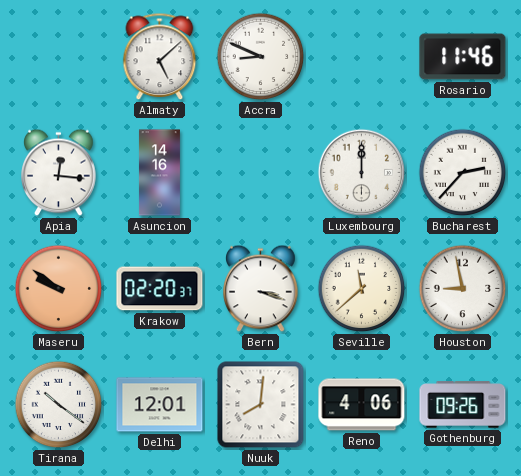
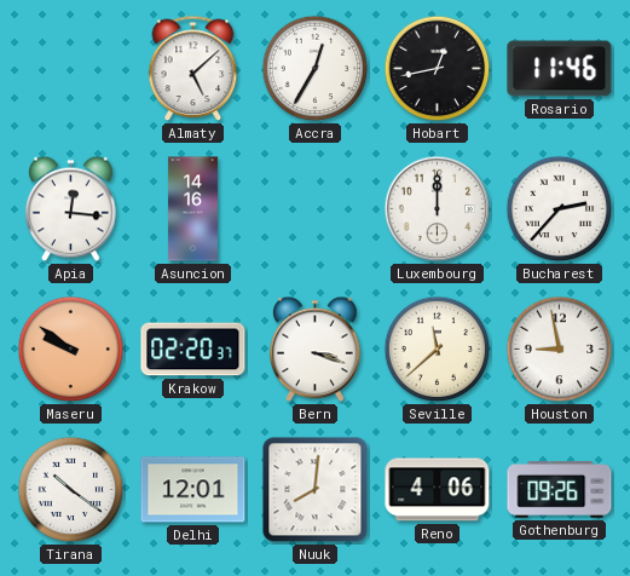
Accra: 8:49 -> 12:35 (316, 69)
Hobart: none -> 12:43 (438, 69)
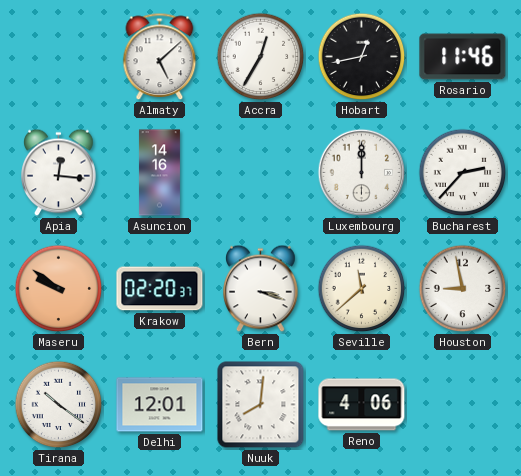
Gothenburg: 09:26 -> none (560, 490)
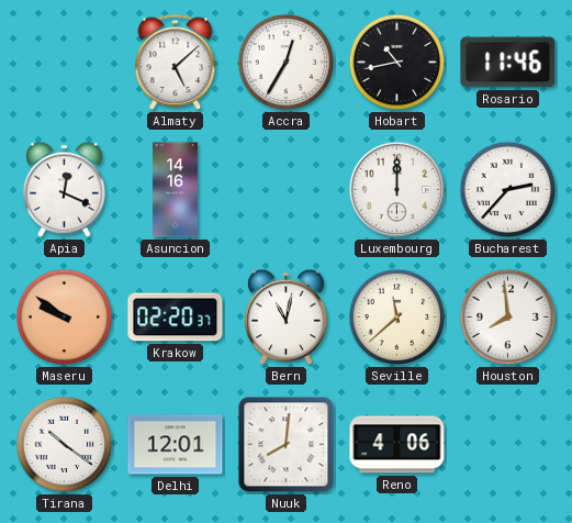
Hobart: 12:43 -> 10:43 (397, 63)
Apia: 12:16 -> 12:19 (65, 190)
Bern: 3:18 -> 11:02 (287, 318)
Houston: 8:58 -> 7:59 (508, 318)
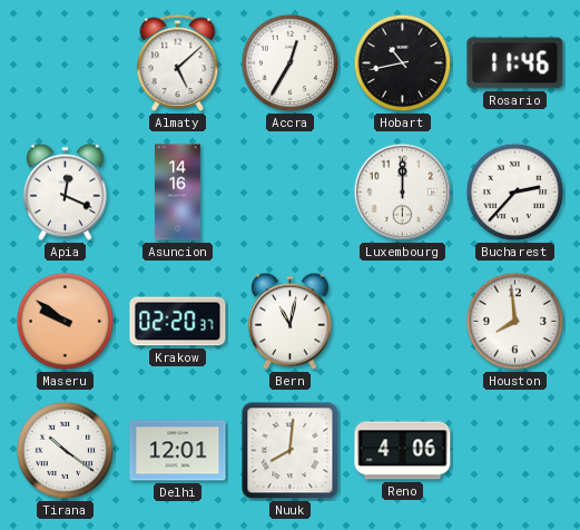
Seville: 11:38 -> none (397, 318)
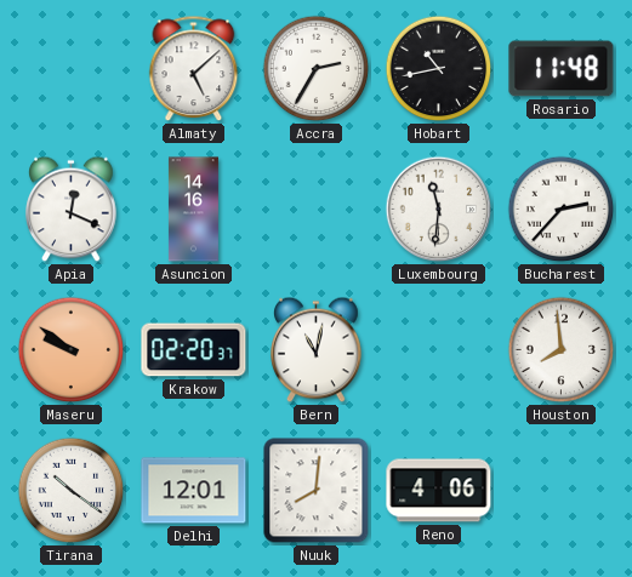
Accra: 12:35 -> 2:35 (317, 69)
Rosario: 11:46 -> 11:48 (562, 69)
Luxembourg: 12:00 -> 11:31 (439, 210)
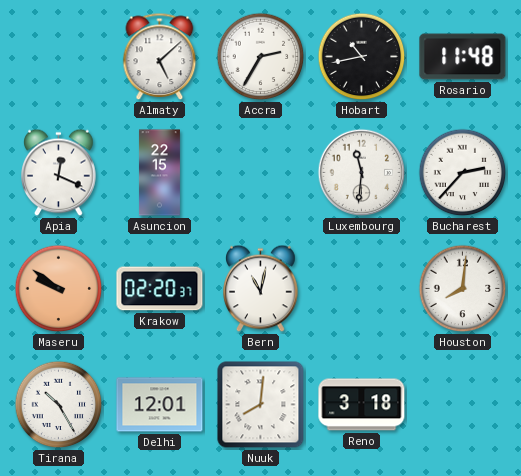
Asuncion: 14:16 -> 22:15 (159, 173)
Houston: 7:59 -> 8:01 (463, 289)
Tirana: 10:21 -> 10:25 (59, 405)
Reno: 4:06 -> 3:18 (362, 405)
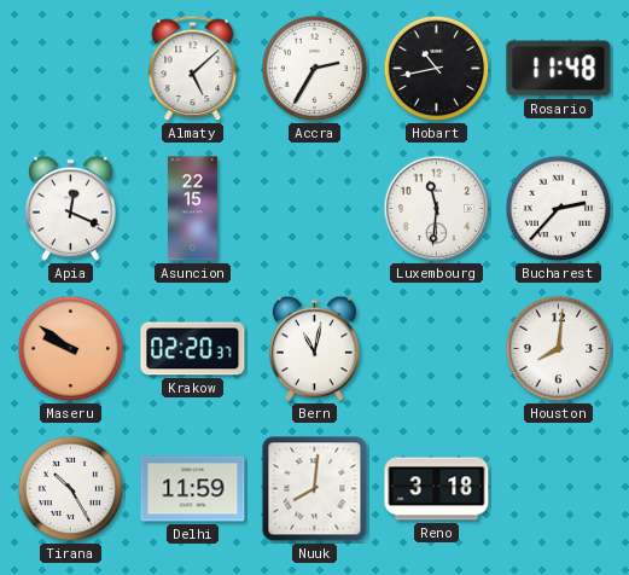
Delhi: 12:01 -> 11:59 (193, 489)
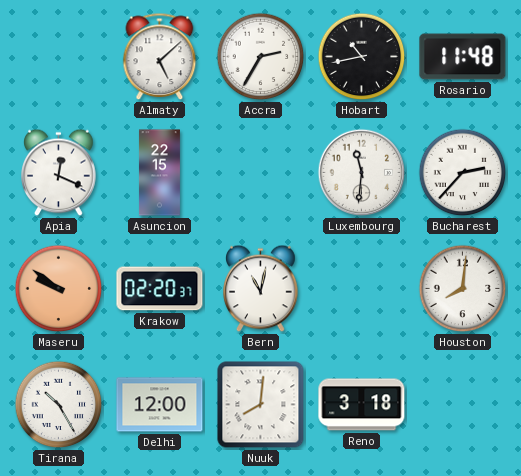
Delhi: 11:59 -> 12:00 (160, 405)
